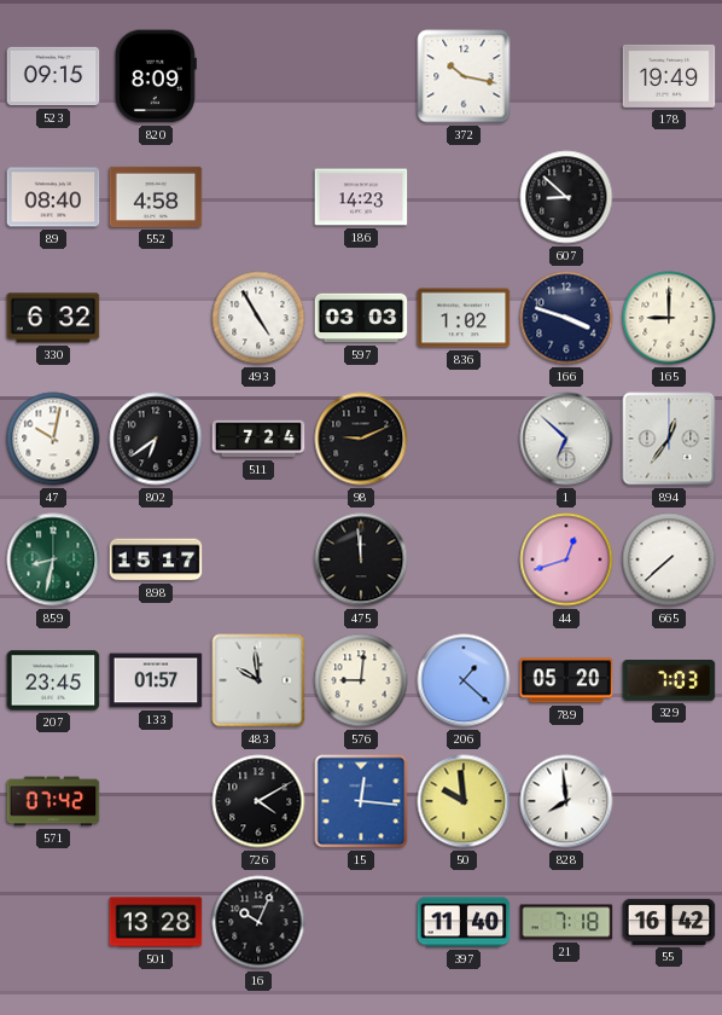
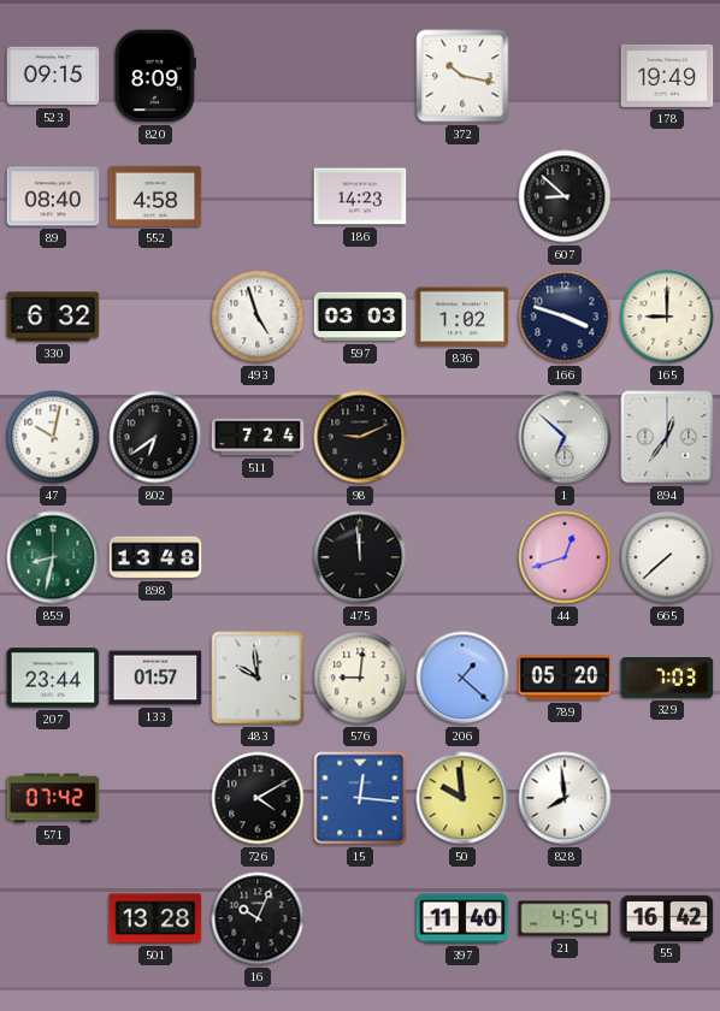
493: 4:55 -> 4:57 (258, 317)
898: 15:17 -> 13:48 (155, 557)
207: 23:45 -> 23:44 (53, 678)
21: 7:18 -> 4:54 (565, 918)
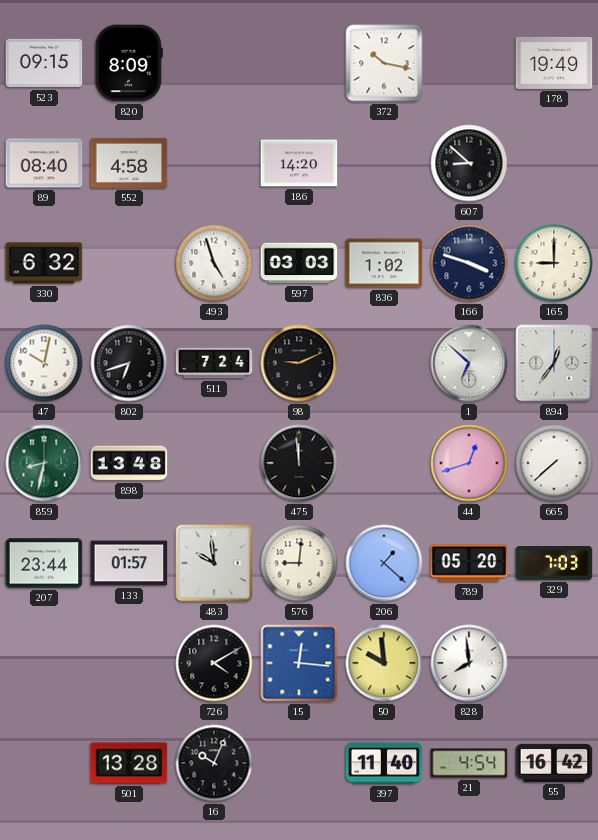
186: 14:23 -> 14:20 (299, 163)
802: 6:39 -> 6:42 (129, 363)
571: 07:42 -> none (53, 798)
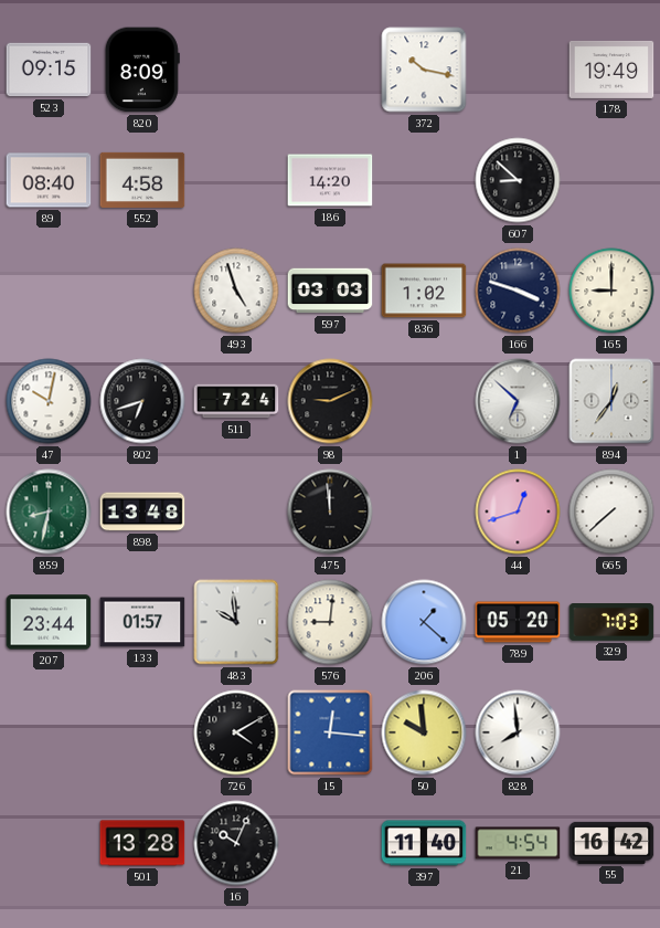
330: 6:32 -> none (44, 263)
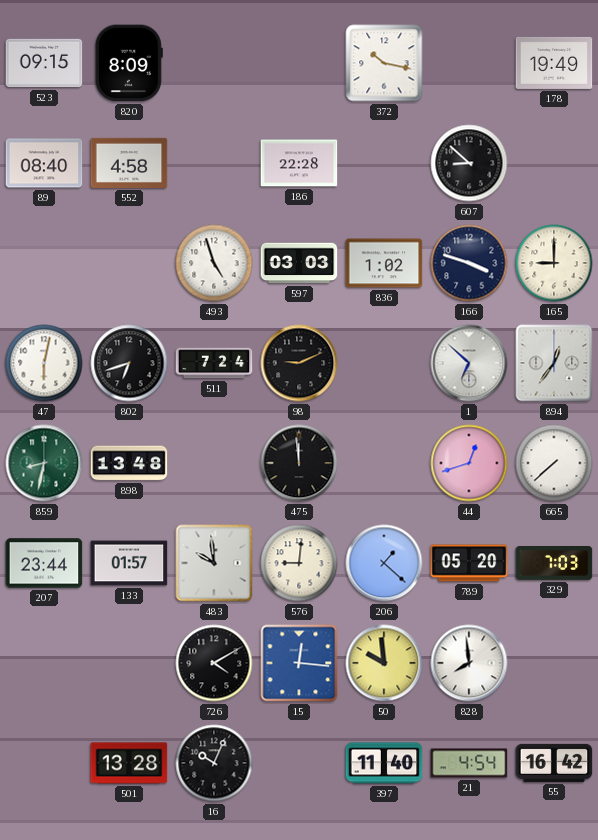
186: 14:20 -> 22:28 (299, 163)
47: 10:02 -> 6:02 (44, 363)
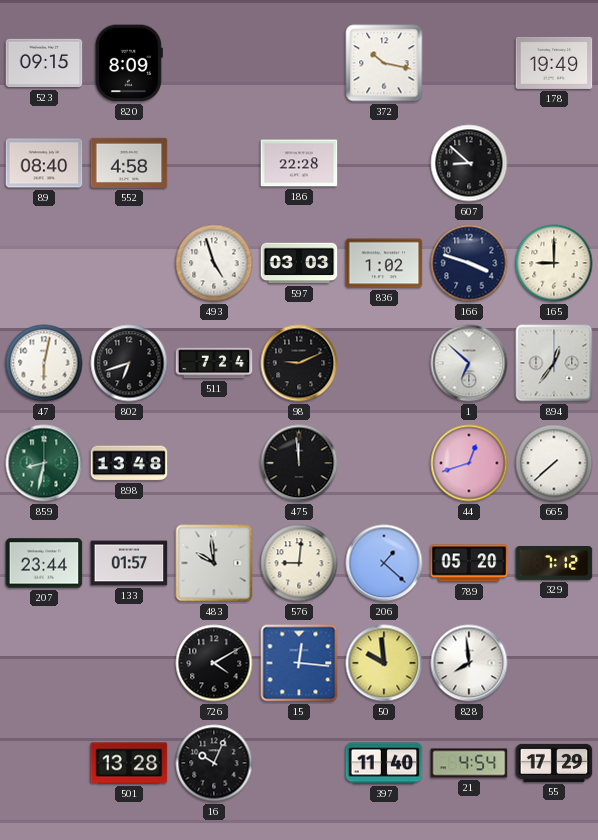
329: 7:03 -> 7:12 (554, 564)
55: 16:42 -> 17:29 (554, 763)
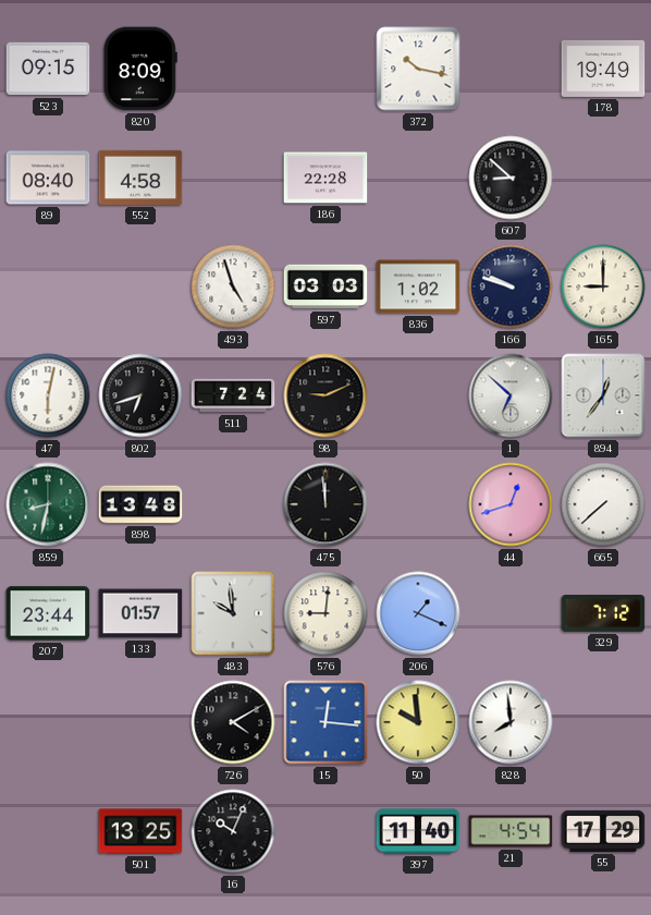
166: 3:48 -> 9:48 (511, 286)
206: 1:22 -> 1:19 (418, 613)
789: 05:20 -> none (469, 563)
501: 13:28 -> 13:25 (140, 831)
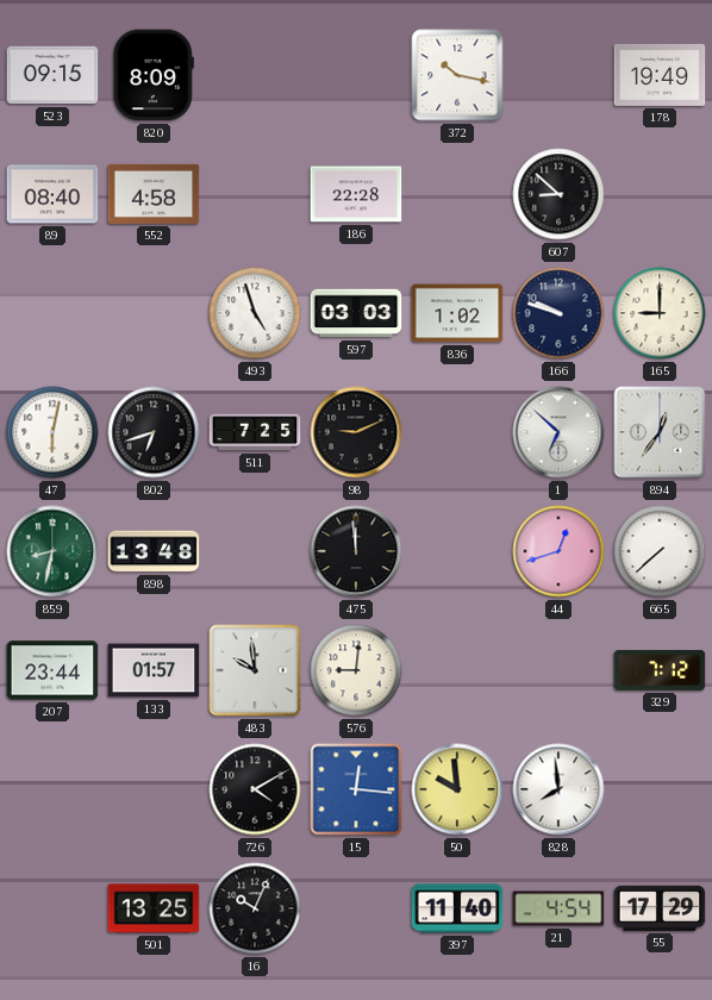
511: 7:24 -> 7:25 (255, 432)
206: 1:19 -> none (418, 613)
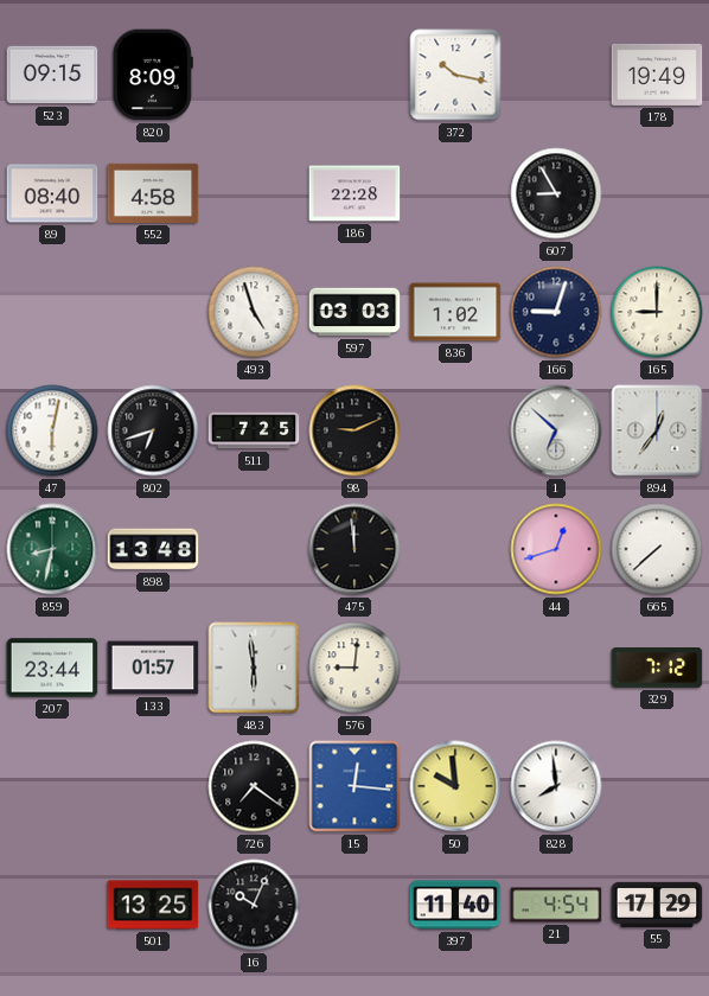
607: 8:52 -> 8:55 (556, 193)
166: 9:48 -> 9:03 (556, 312)
483: 9:59 -> 5:59 (254, 668)
726: 4:10 -> 7:21 (254, 786)
